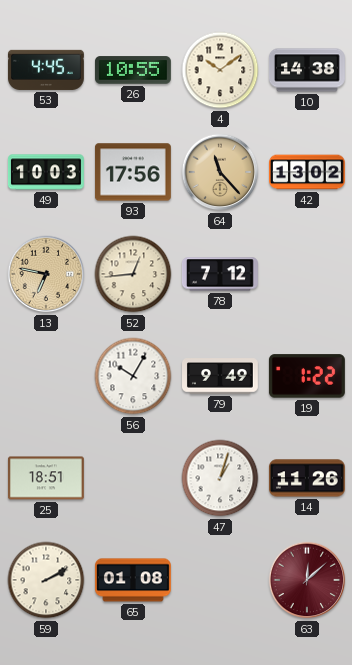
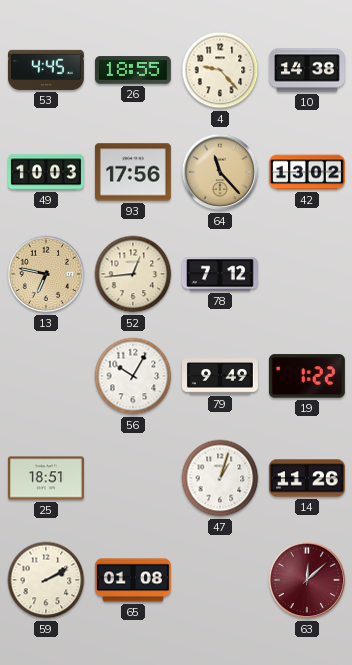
26: 10:55 -> 18:55 (133, 70)
4: 10:09 -> 9:23 (220, 70)
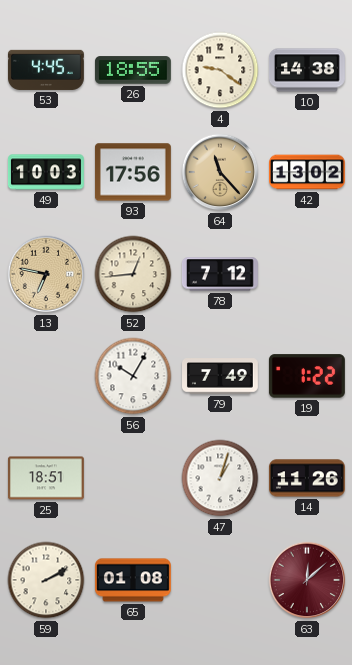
4: 9:23 -> 9:21 (220, 70)
79: 9:49 -> 7:49 (221, 376)
